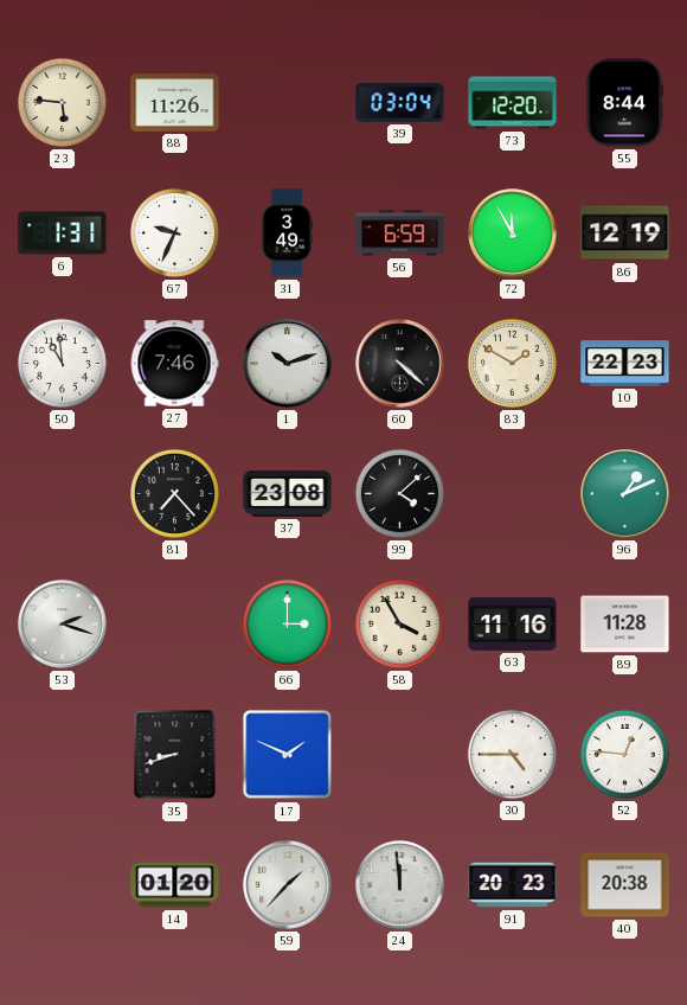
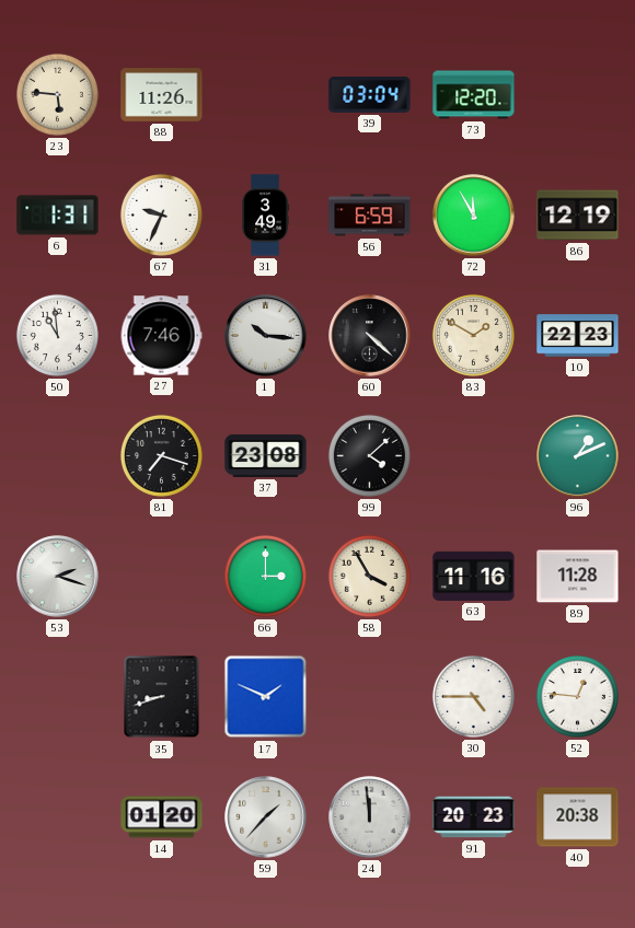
55: 8:44 -> none (624, 103)
1: 10:12 -> 10:16 (266, 336)
81: 7:23 -> 7:18 (161, 455)
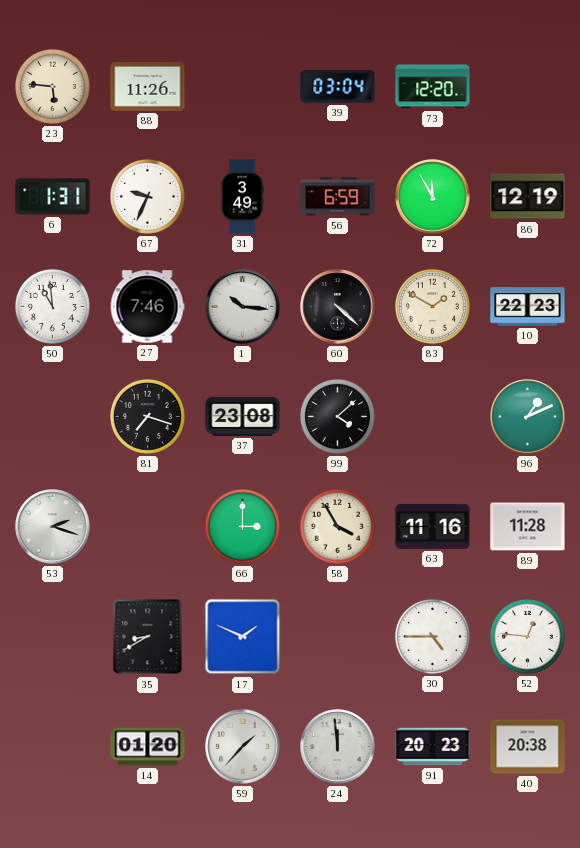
35: 8:42 -> 8:40 (148, 637)
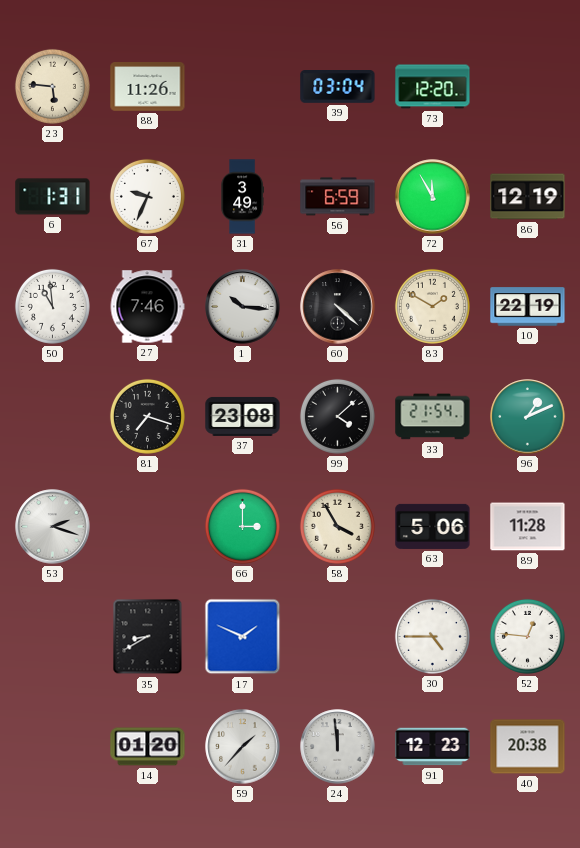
10: 22:23 -> 22:19 (528, 307)
33: none -> 21:54 (433, 417)
63: 11:16 -> 5:06 (433, 526)
91: 20:23 -> 12:23 (433, 747)
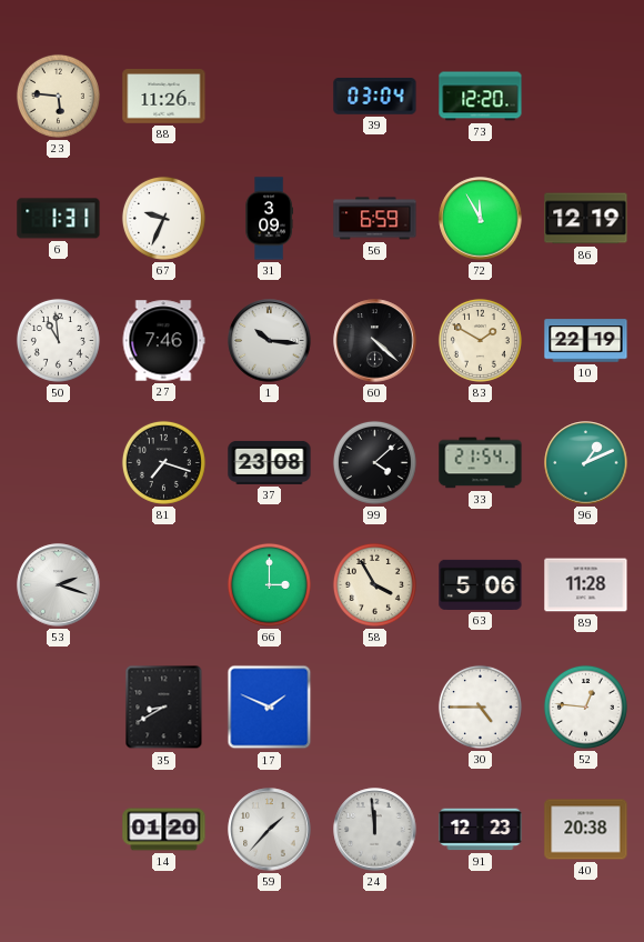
31: 3:49 -> 3:09 (269, 219)
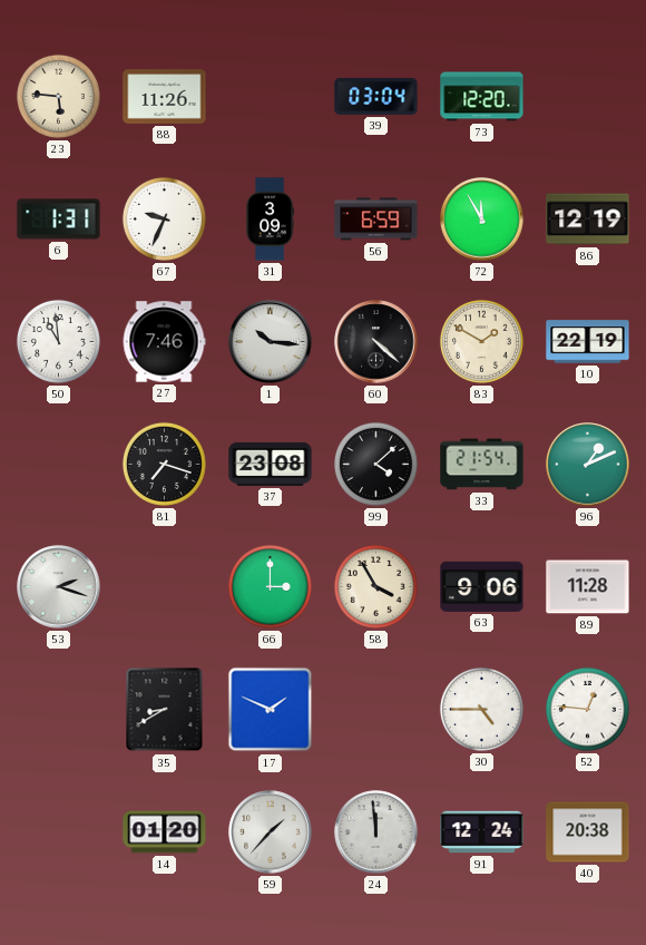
63: 5:06 -> 9:06 (482, 586)
91: 12:23 -> 12:24 (482, 832)
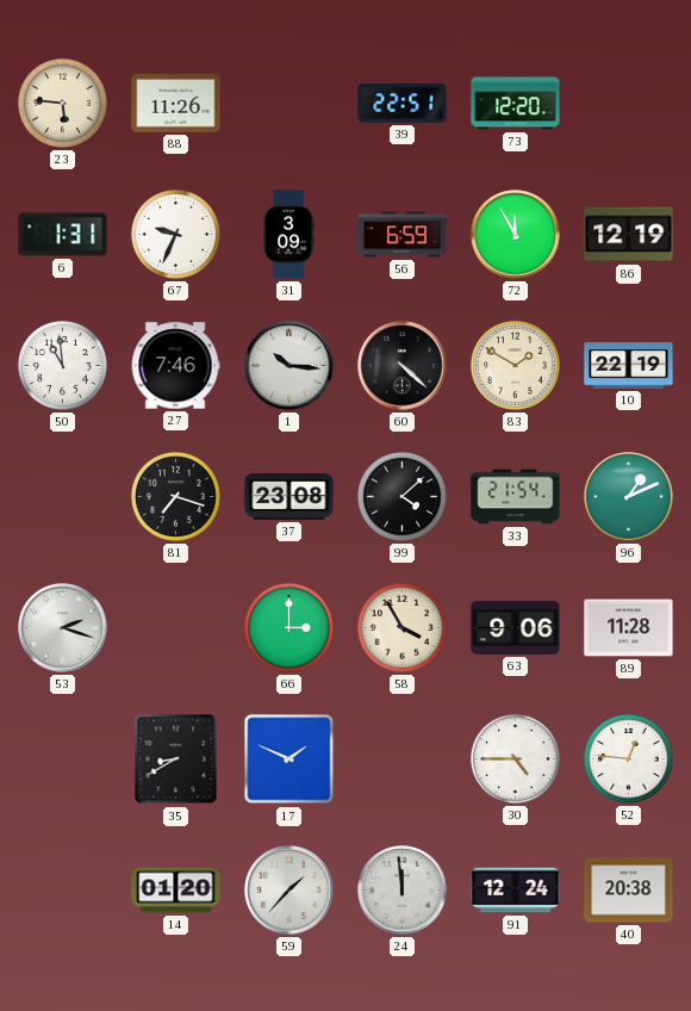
39: 03:04 -> 22:51 (403, 104)
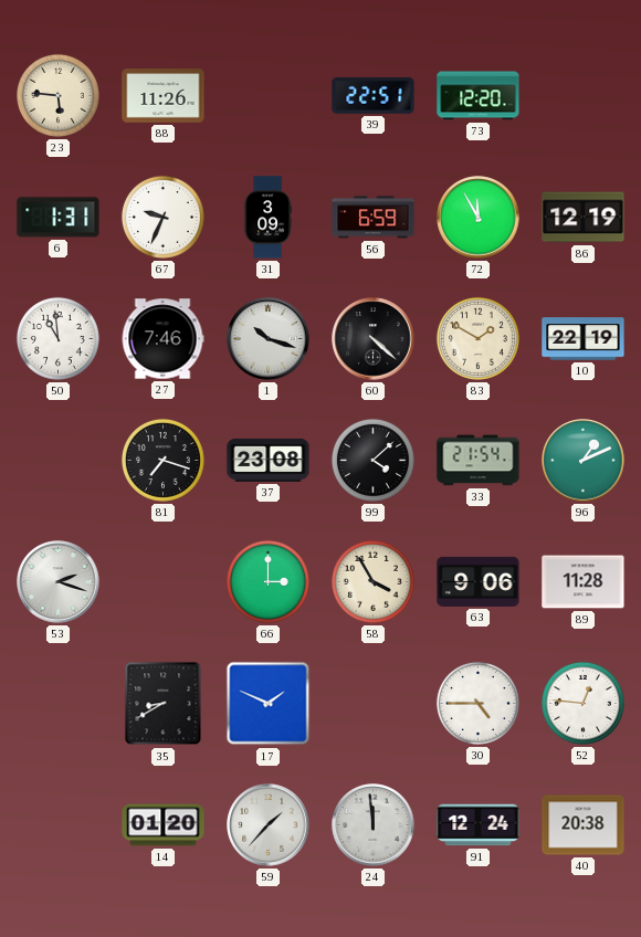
1: 10:16 -> 10:18 (269, 339)
